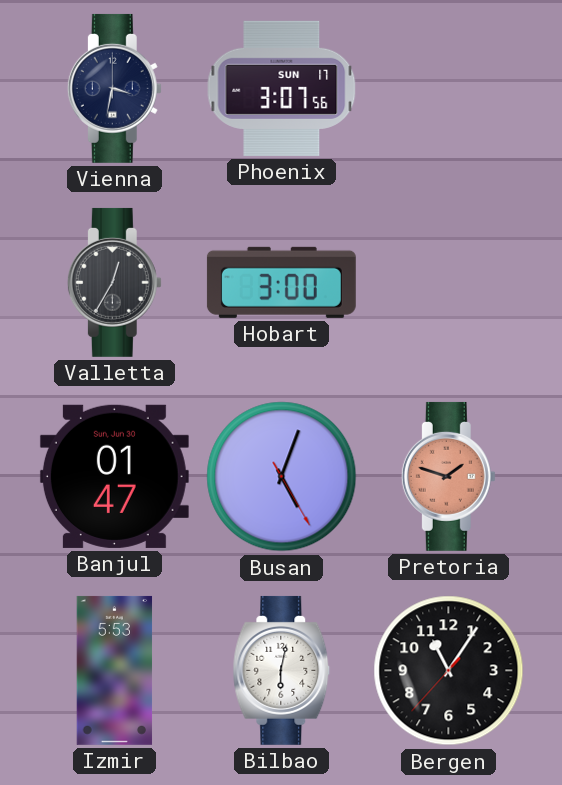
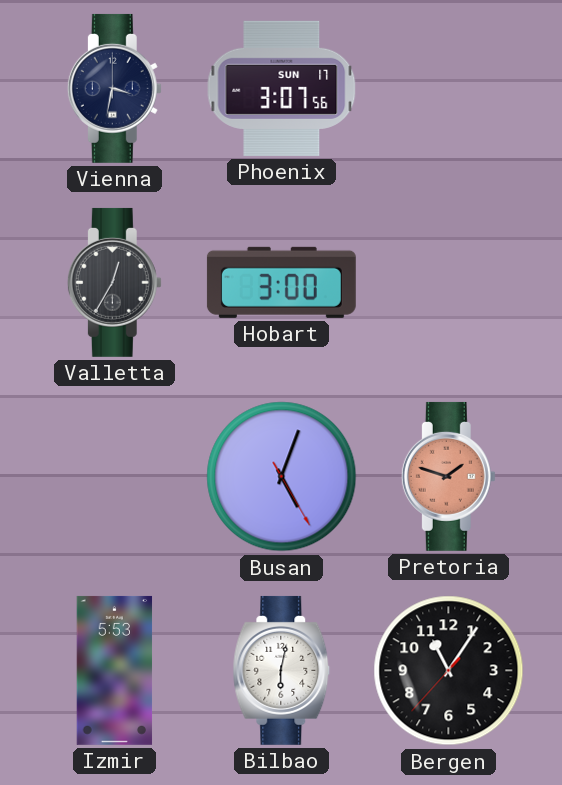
Banjul: 01:47 -> none (114, 476)
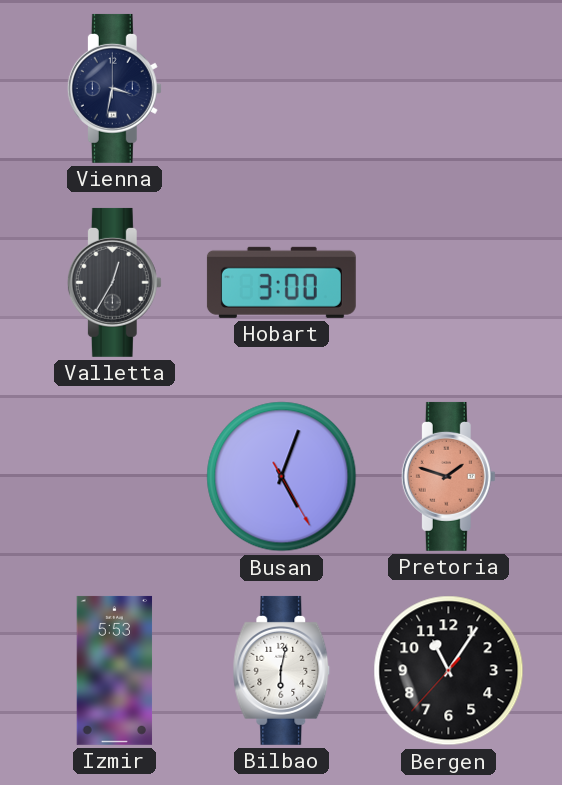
Phoenix: 3:07 -> none (282, 88)
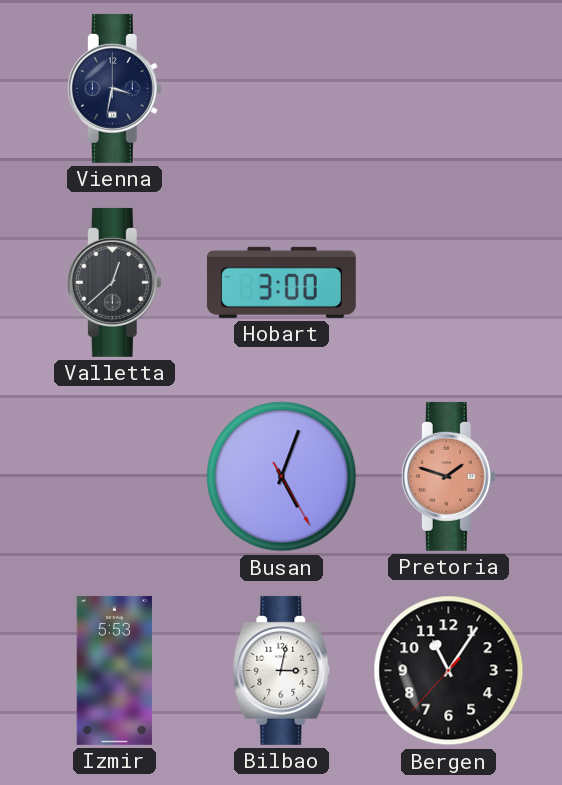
Valletta: 12:35 -> 12:38 (114, 282)
Bilbao: 6:02 -> 3:02 (282, 670)
